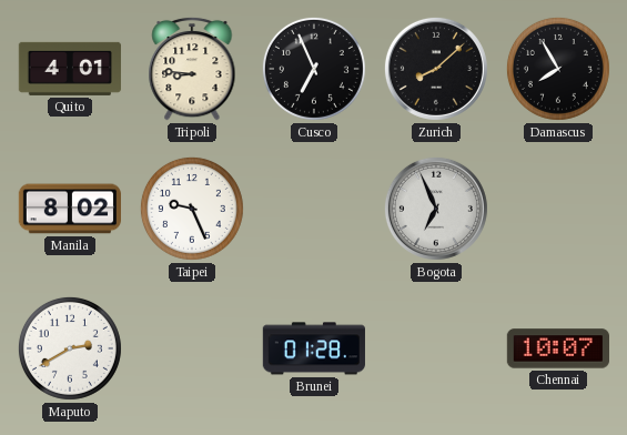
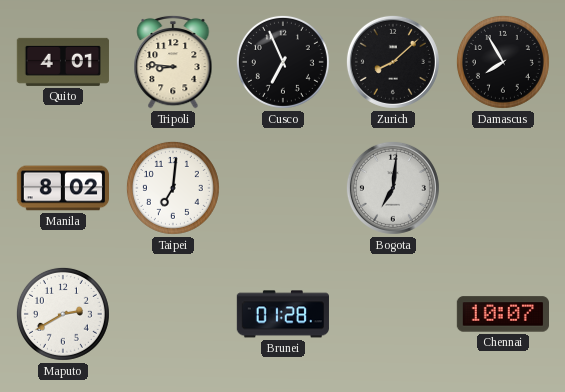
Taipei: 9:26 -> 7:01 (173, 188)
Bogota: 6:56 -> 7:01 (393, 188)
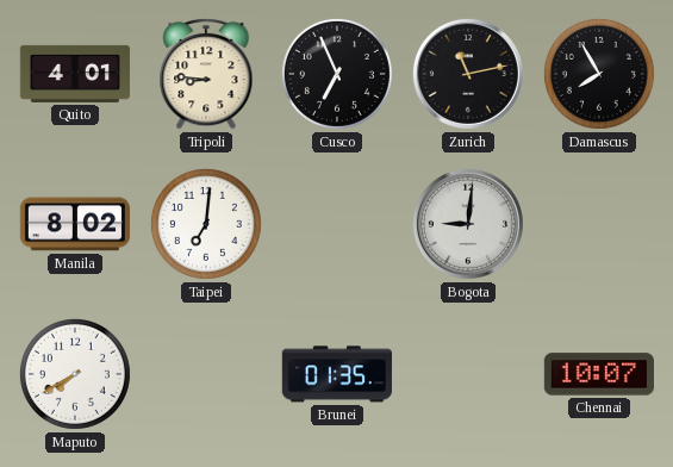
Zurich: 8:08 -> 11:13 (468, 74)
Bogota: 7:01 -> 9:01 (468, 224)
Maputo: 2:40 -> 7:40 (75, 374)
Brunei: 01:28 -> 01:35 (337, 374)
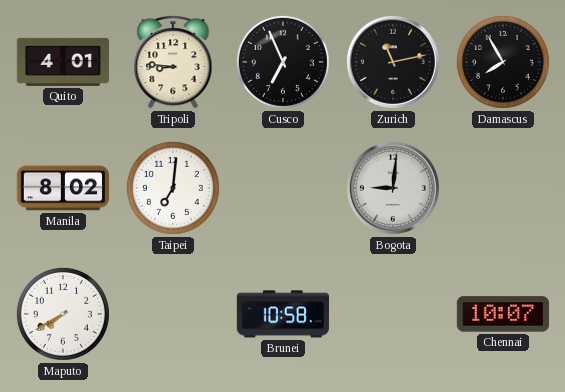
Brunei: 01:35 -> 10:58 (283, 314)
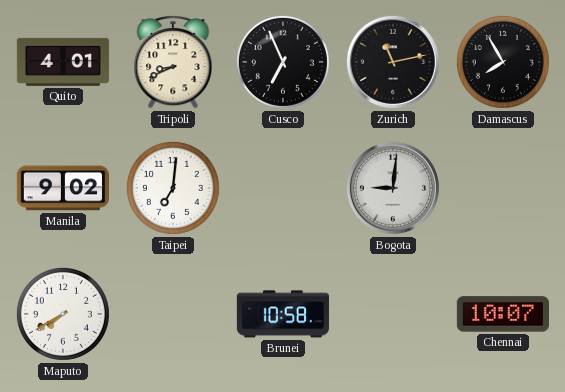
Tripoli: 8:46 -> 8:41 (173, 62)
Manila: 8:02 -> 9:02 (62, 188)
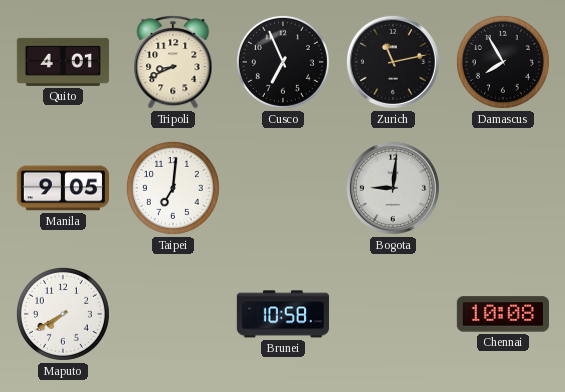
Manila: 9:02 -> 9:05 (62, 188)
Chennai: 10:07 -> 10:08 (502, 314)
